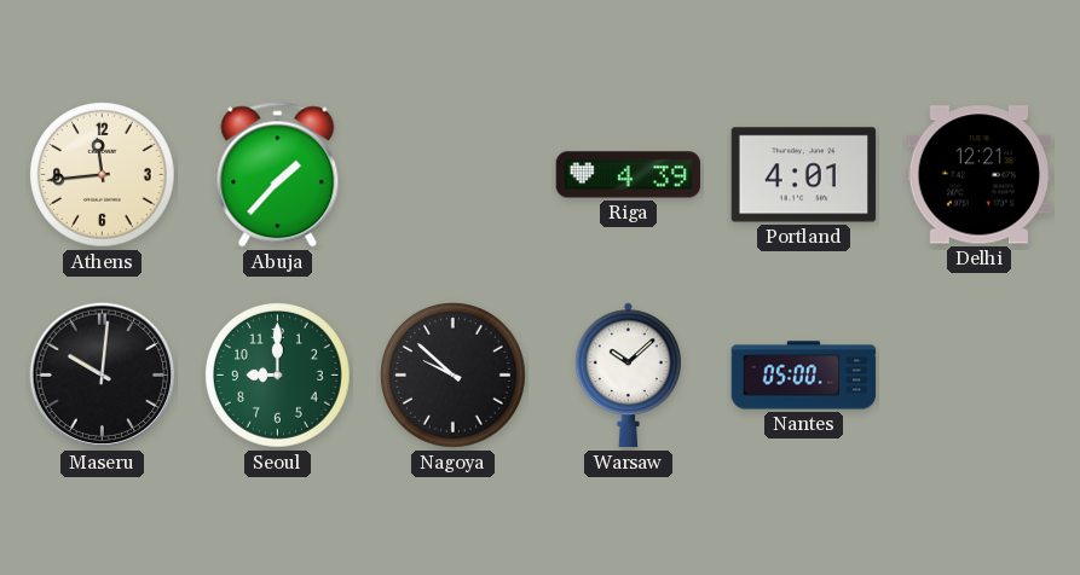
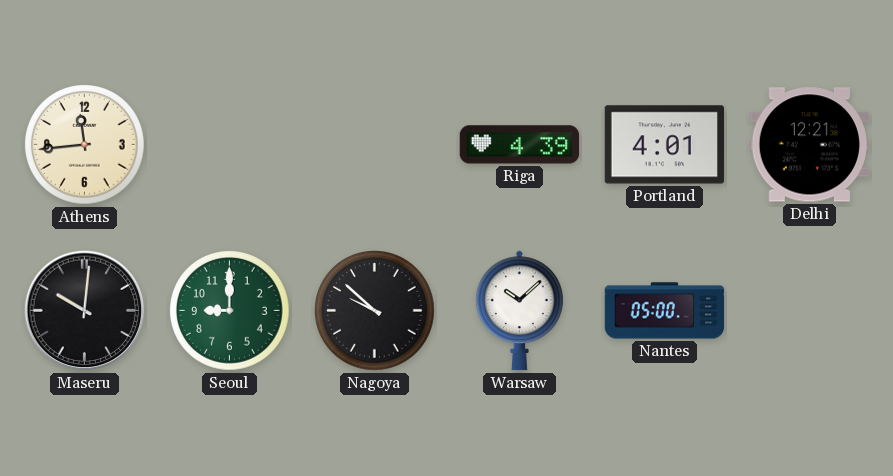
Abuja: 1:37 -> none (278, 175)
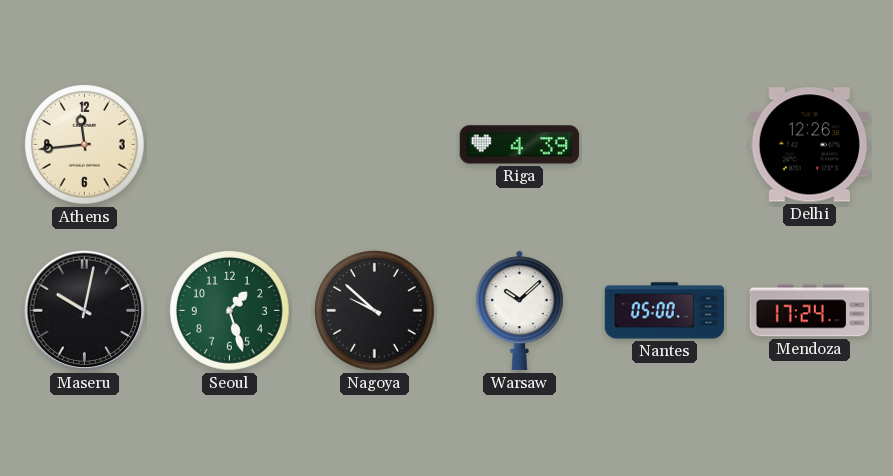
Portland: 4:01 -> none (665, 145)
Delhi: 12:21 -> 12:26 (809, 145)
Maseru: 10:01 -> 10:02 (85, 311)
Seoul: 9:00 -> 1:27 (230, 311)
Mendoza: none -> 17:24 (810, 311)
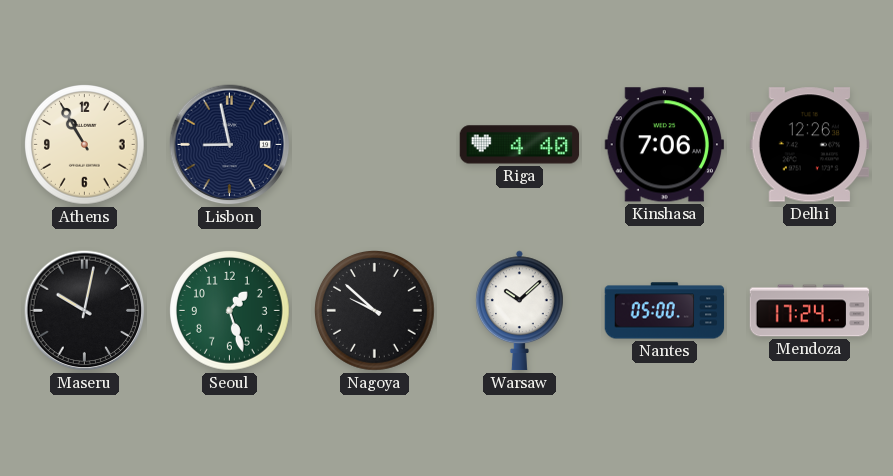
Athens: 11:44 -> 10:55 (85, 145)
Lisbon: none -> 8:58 (230, 145)
Riga: 4:39 -> 4:40 (520, 145)
Kinshasa: none -> 7:06 (664, 145)
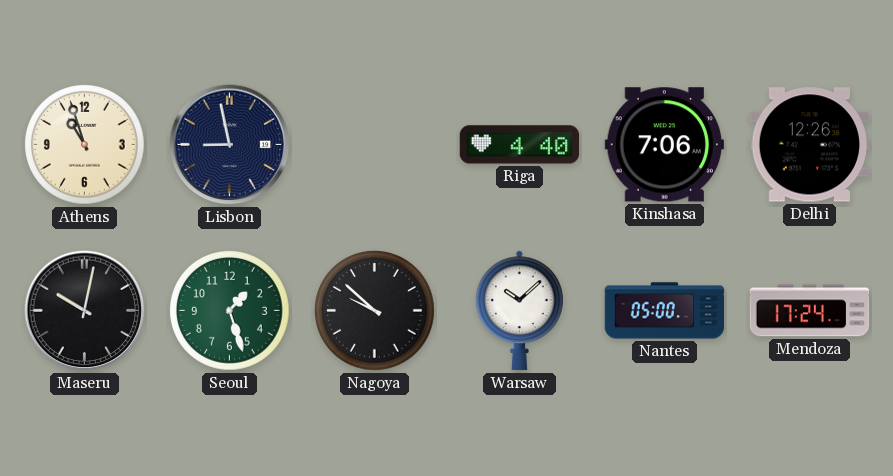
Athens: 10:55 -> 10:57 (85, 145)
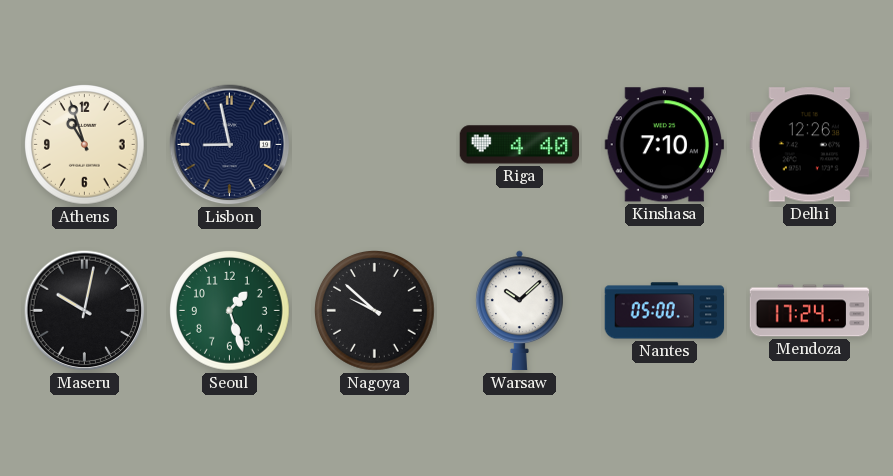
Kinshasa: 7:06 -> 7:10 (664, 145)
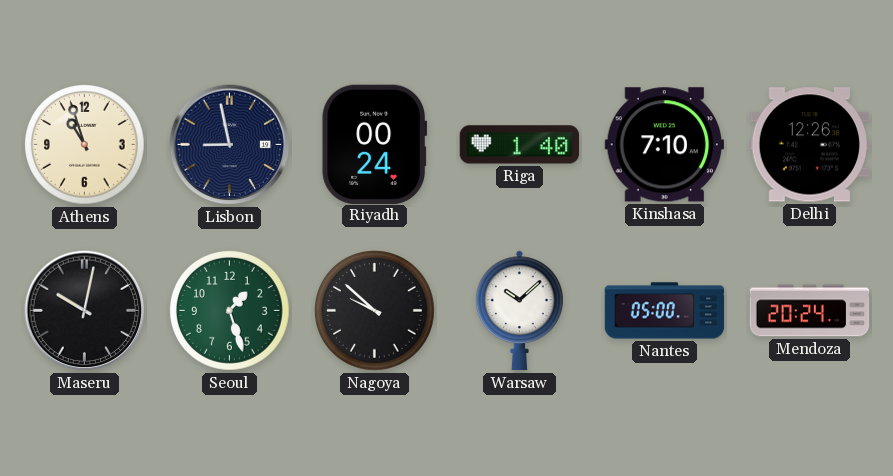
Riyadh: none -> 00:24 (374, 144)
Riga: 4:40 -> 1:40 (520, 145)
Mendoza: 17:24 -> 20:24 (810, 311)
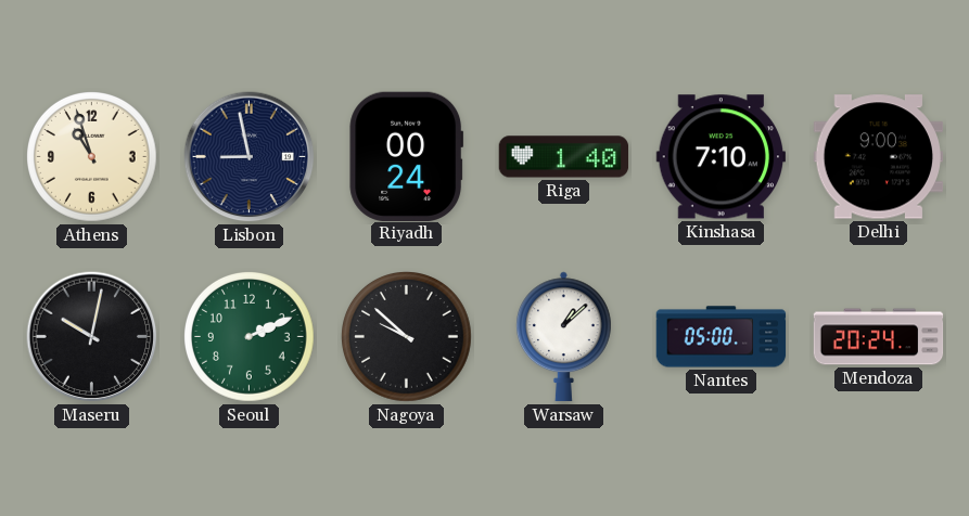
Delhi: 12:26 -> 9:00 (878, 157)
Seoul: 1:27 -> 2:11 (250, 337)
Warsaw: 10:08 -> 1:08 (563, 337)
